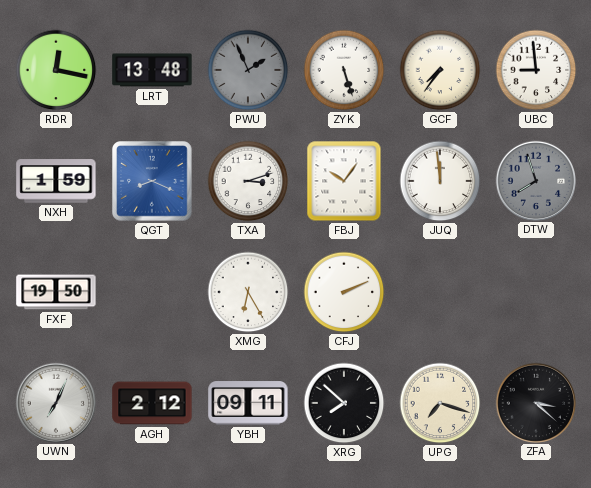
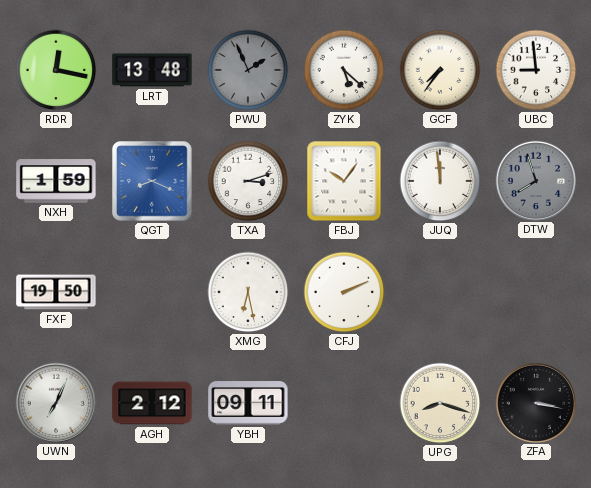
ZYK: 5:27 -> 5:22 (344, 70)
XMG: 6:25 -> 6:28 (248, 292)
XRG: 7:52 -> none (344, 403)
UPG: 7:18 -> 8:18 (440, 403)
ZFA: 3:22 -> 3:17 (535, 402)
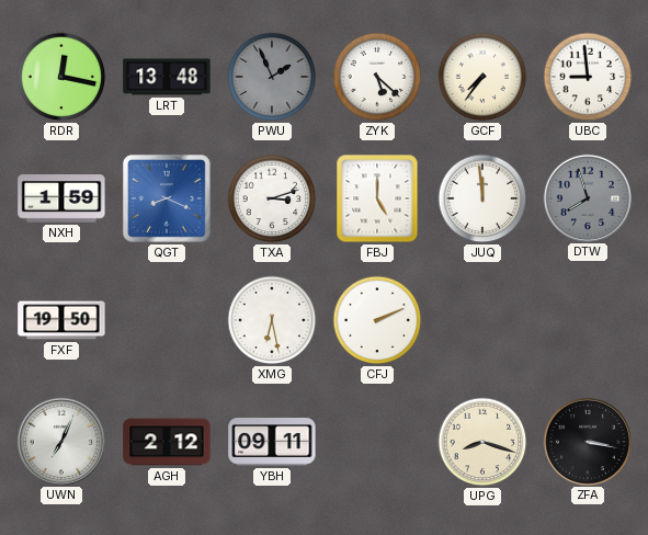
FBJ: 10:06 -> 5:00 (377, 198)
